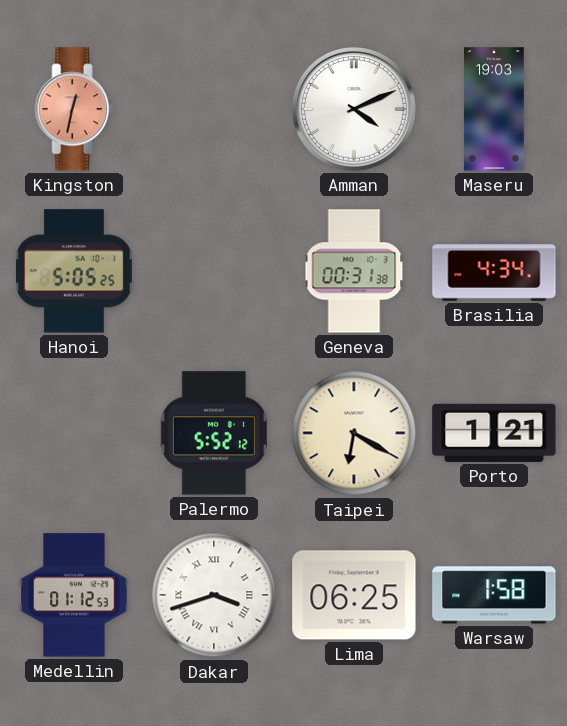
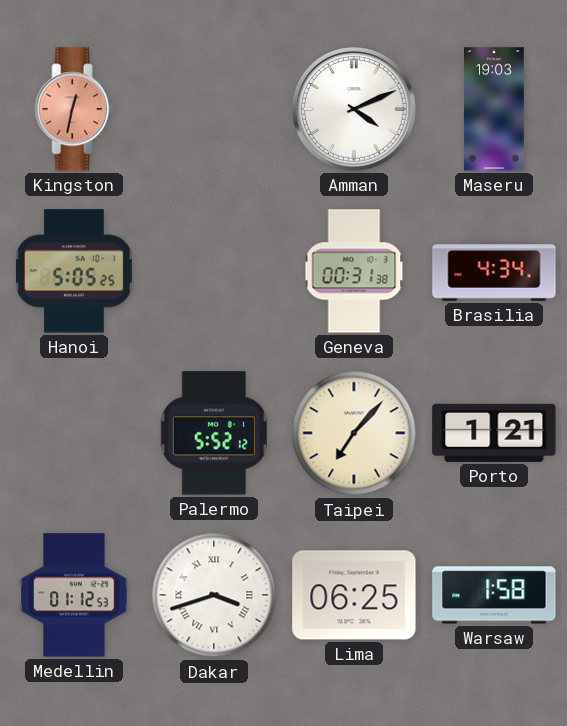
Taipei: 6:20 -> 7:07 (354, 433)
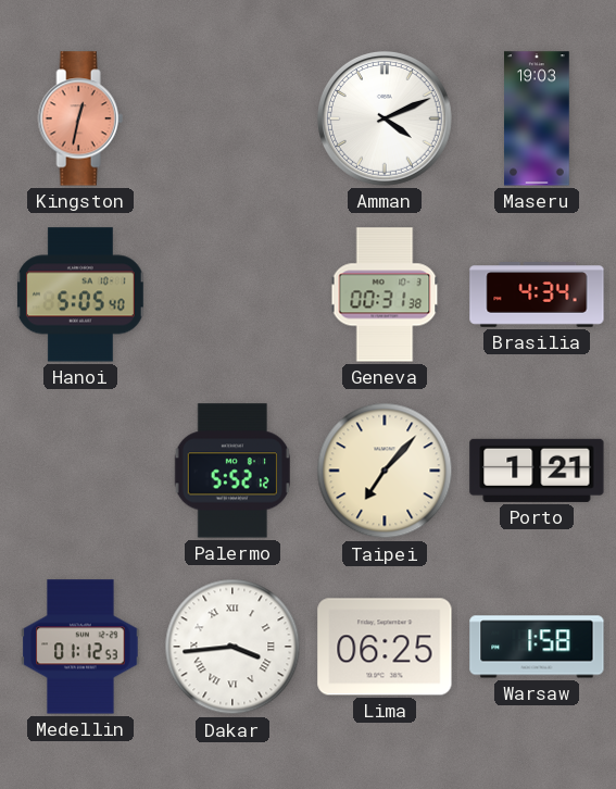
Hanoi: 5:05:25 -> 5:05:40 (80, 295)
Dakar: 3:42 -> 3:44 (232, 647)
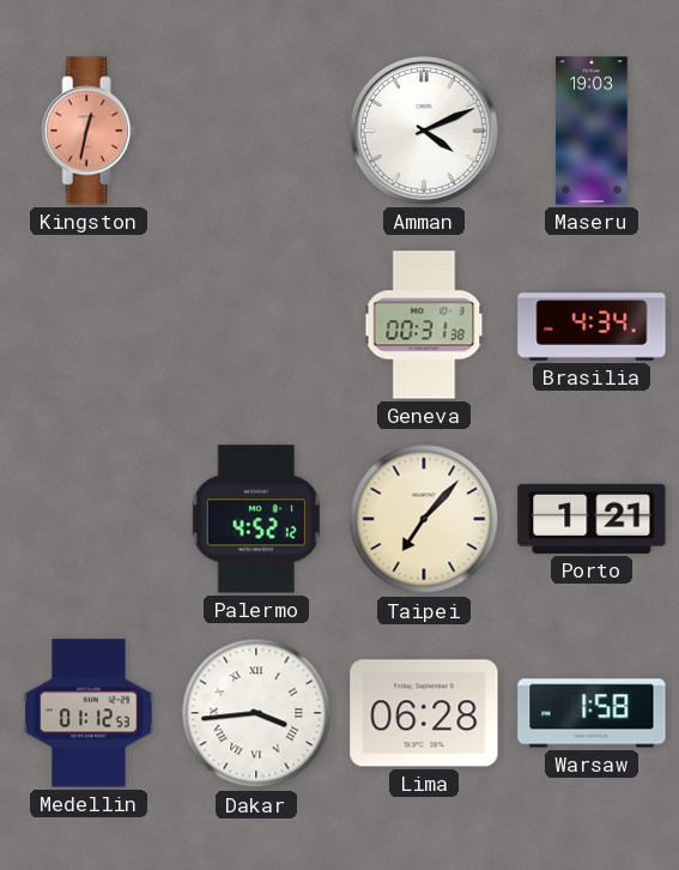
Hanoi: 5:05 -> none (80, 295)
Palermo: 5:52 -> 4:52 (256, 519)
Lima: 06:25 -> 06:28 (424, 713)
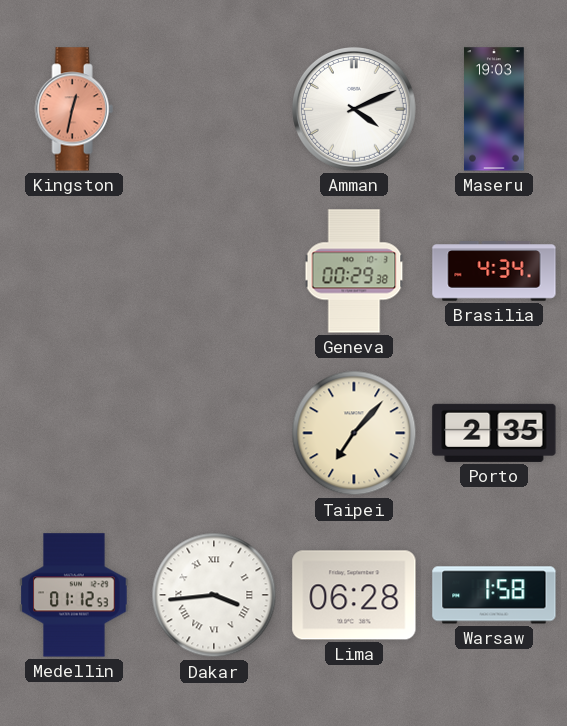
Geneva: 00:31 -> 00:29 (354, 271)
Palermo: 4:52 -> none (256, 519)
Porto: 1:21 -> 2:35 (494, 433)
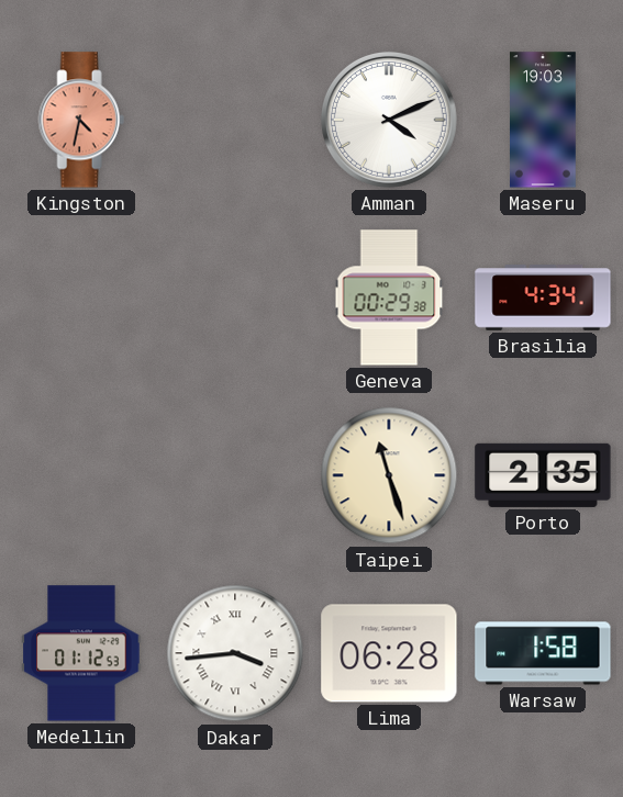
Kingston: 12:32 -> 4:32 (81, 120)
Taipei: 7:07 -> 11:27 (389, 475)
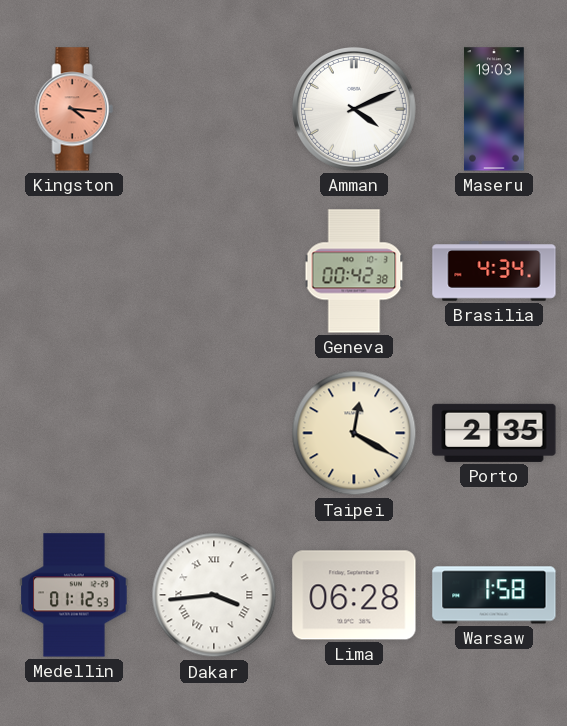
Kingston: 4:32 -> 4:16 (74, 109)
Geneva: 00:29 -> 00:42 (354, 271)
Taipei: 11:27 -> 12:20 (354, 433)
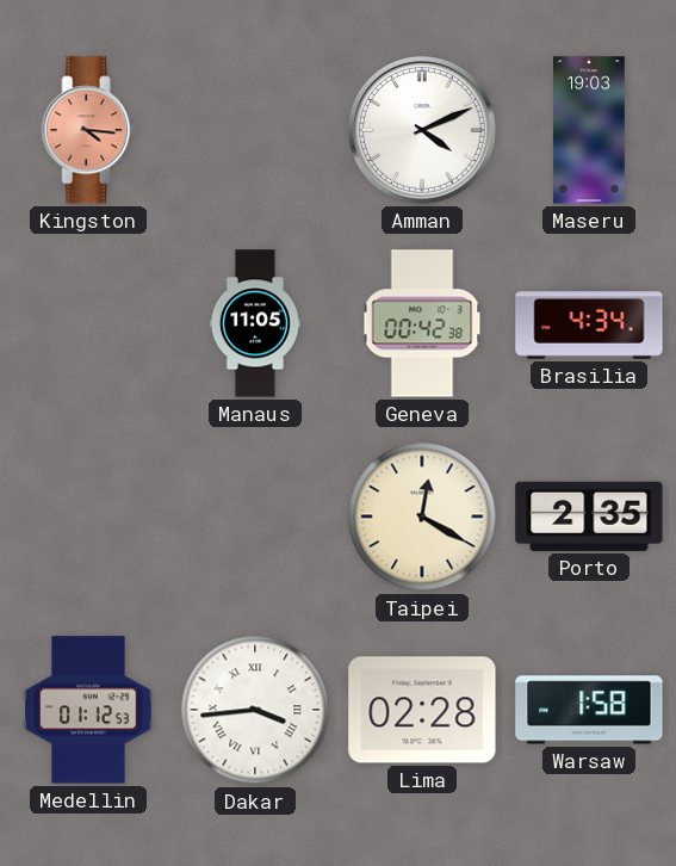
Manaus: none -> 11:05 (255, 323)
Lima: 06:28 -> 02:28 (422, 710)
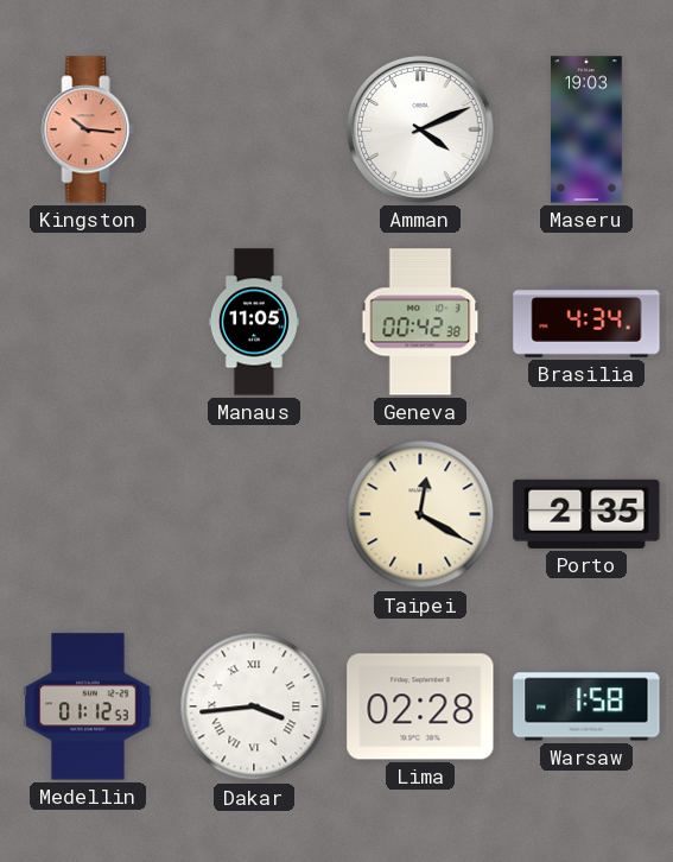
Kingston: 4:16 -> 10:16 (88, 129)
